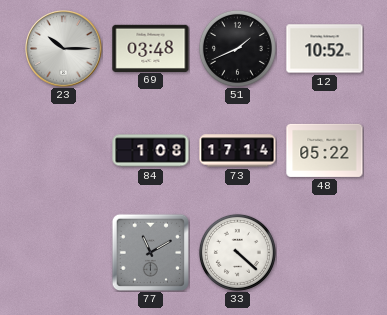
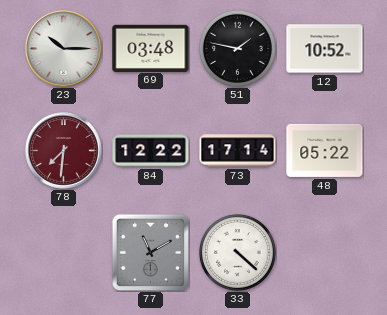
51: 1:41 -> 1:47 (237, 48)
78: none -> 7:31 (64, 151)
84: 1:08 -> 12:22 (151, 151)
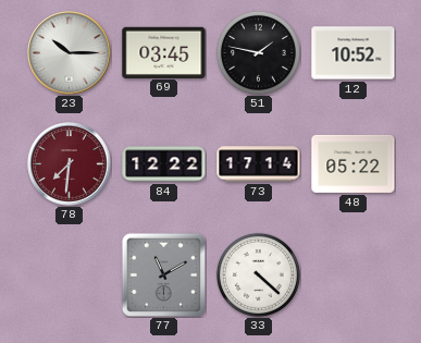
69: 03:48 -> 03:45 (164, 52)
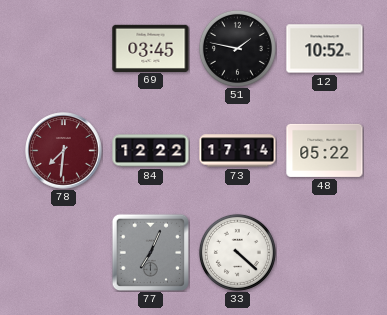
23: 10:15 -> none (70, 53)
77: 11:10 -> 7:04 (150, 252)
